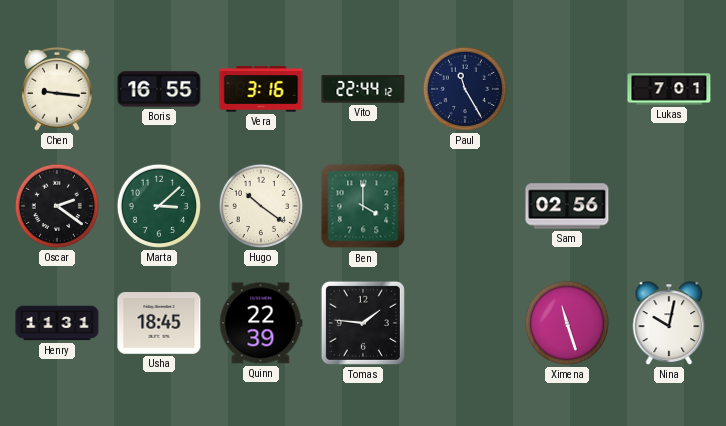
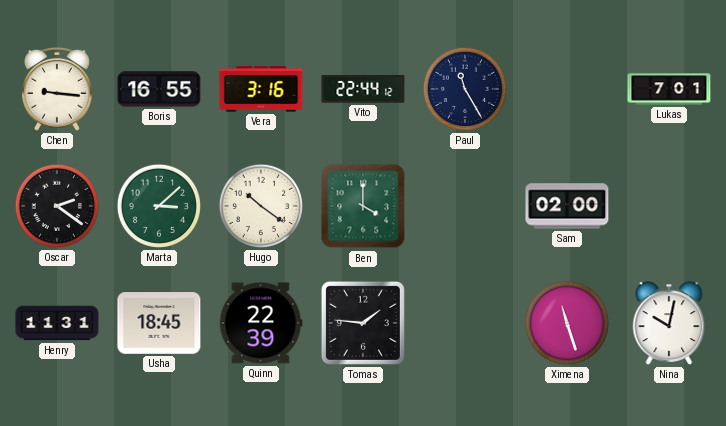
Sam: 02:56 -> 02:00 (567, 206)
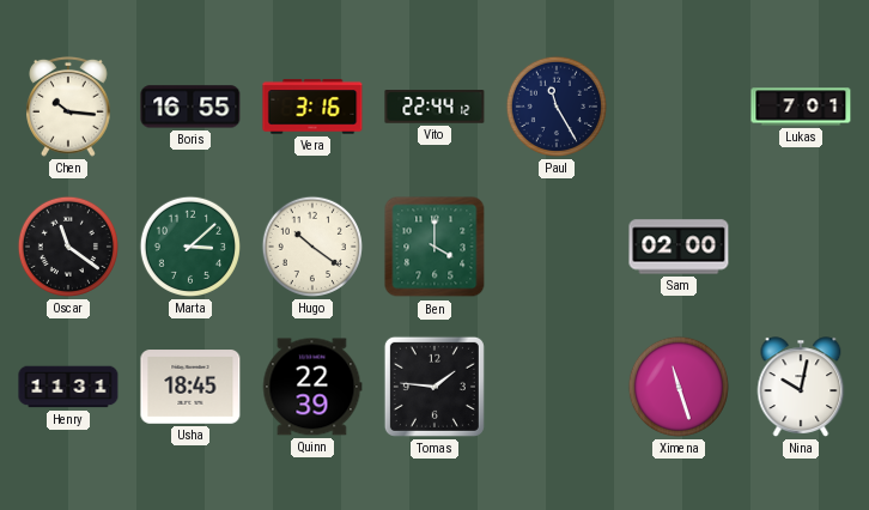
Chen: 9:16 -> 10:16 (69, 107)
Oscar: 2:21 -> 11:21 (68, 247)
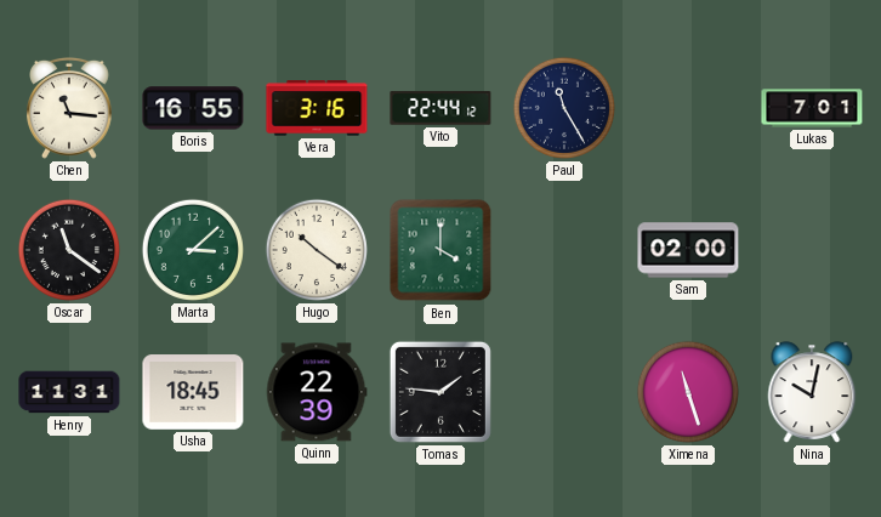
Chen: 10:16 -> 11:16 (70, 108)
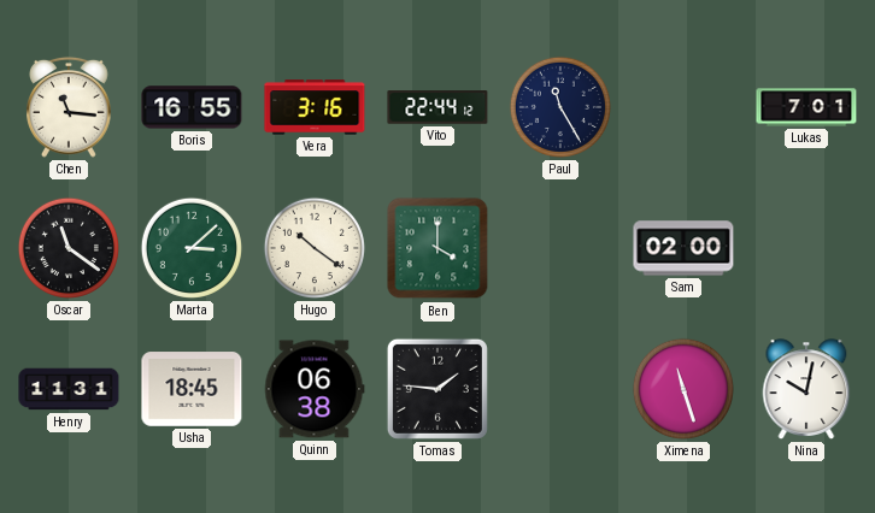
Quinn: 22:39 -> 06:38 (315, 389)
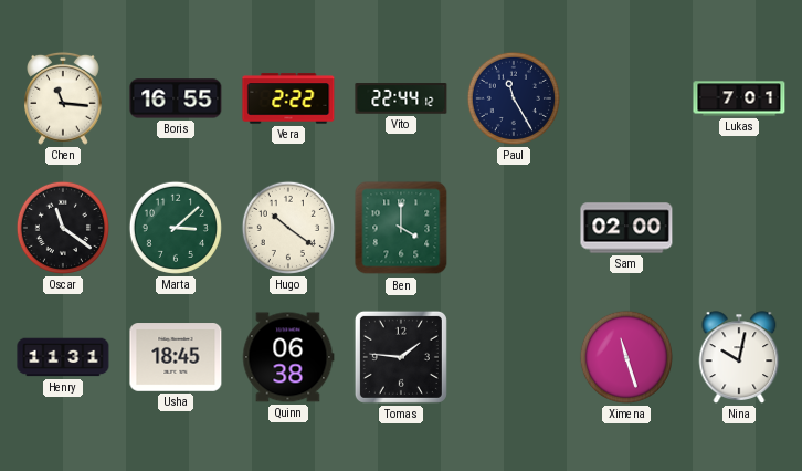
Vera: 3:16 -> 2:22 (288, 98)
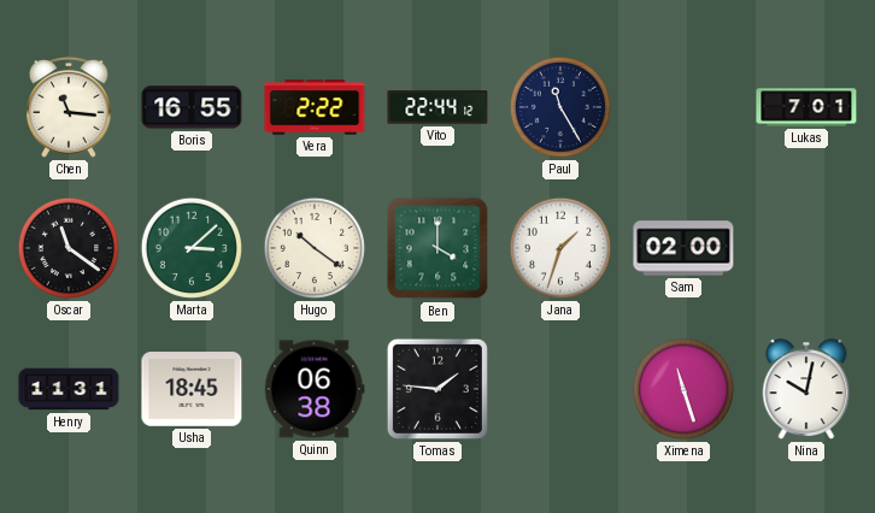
Jana: none -> 1:33 (560, 248)
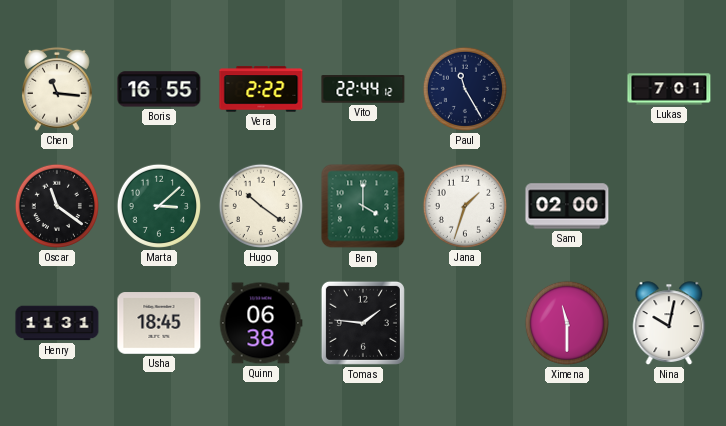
Ximena: 11:27 -> 11:30 (567, 323)
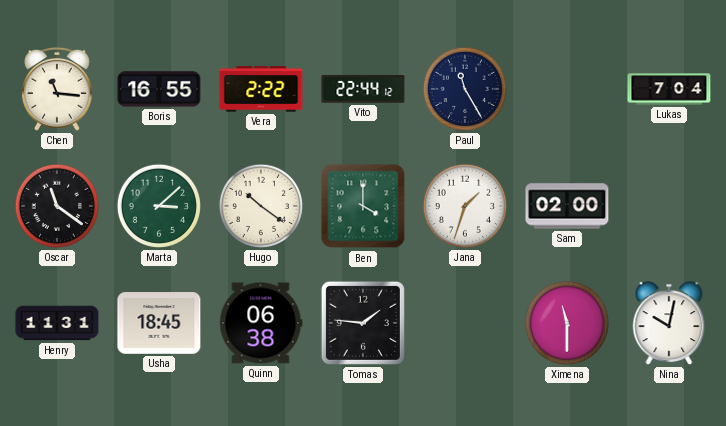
Lukas: 7:01 -> 7:04 (669, 89)
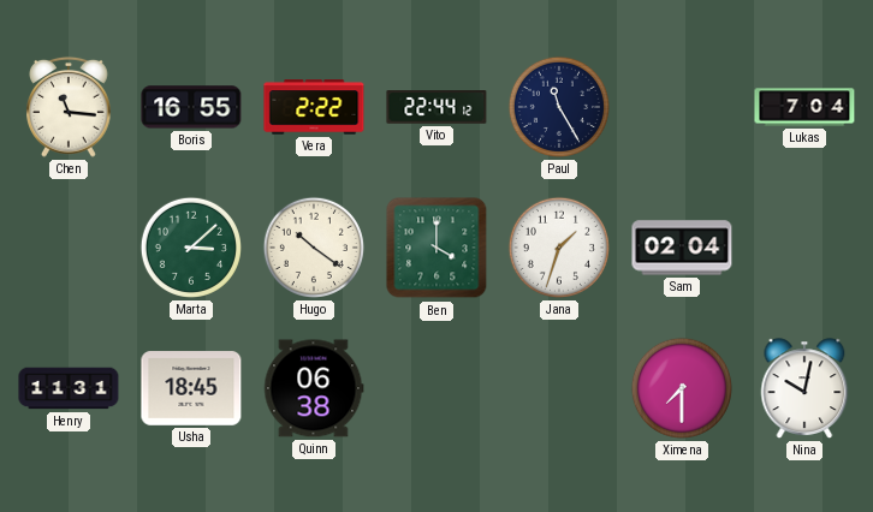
Oscar: 11:21 -> none (57, 206)
Sam: 02:00 -> 02:04 (682, 248)
Tomas: 1:46 -> none (363, 323)
Ximena: 11:30 -> 7:30 (682, 388)
